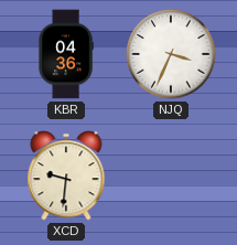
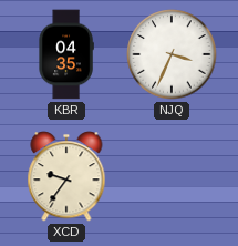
KBR: 04:36 -> 04:35 (66, 54)
XCD: 9:31 -> 9:36 (66, 176)
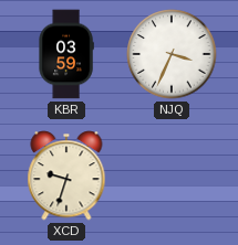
KBR: 04:35 -> 03:59 (66, 54)
XCD: 9:36 -> 9:33 (66, 175)
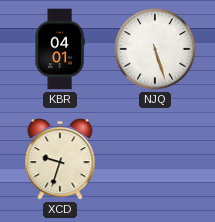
KBR: 03:59 -> 04:01 (60, 49)
NJQ: 3:34 -> 5:27 (155, 49)
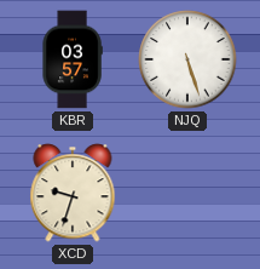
KBR: 04:01 -> 03:57 (73, 59)
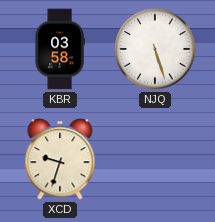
KBR: 03:57 -> 03:58 (60, 49)
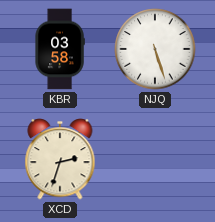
XCD: 9:33 -> 2:33 (60, 159)
